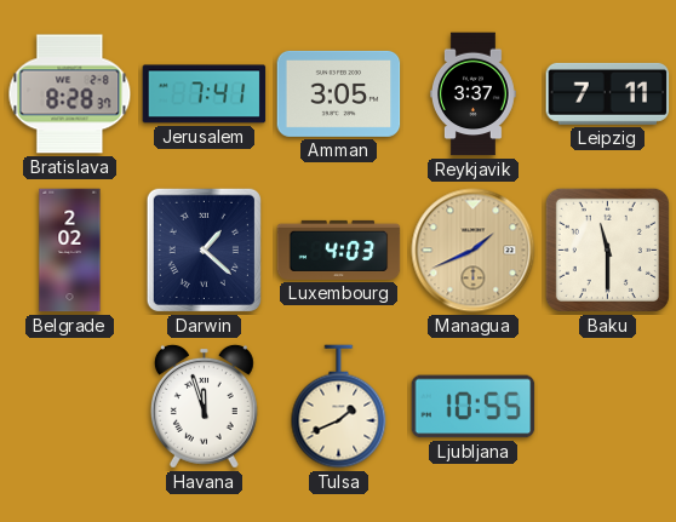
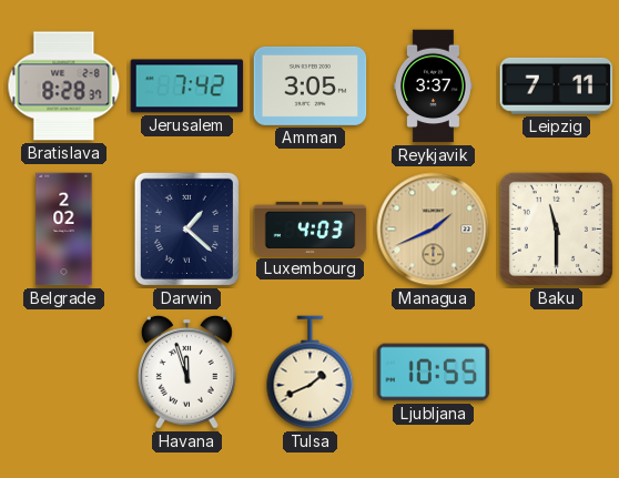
Jerusalem: 7:41 -> 7:42 (187, 87)
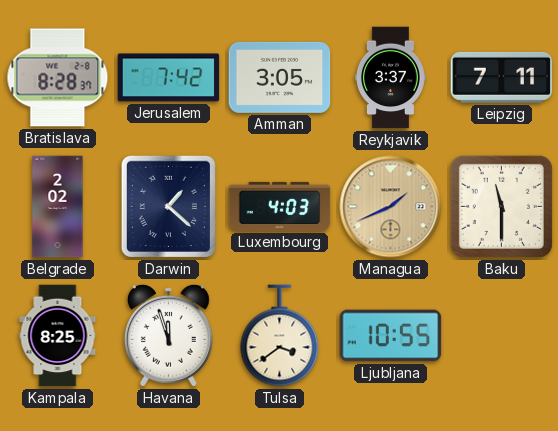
Kampala: none -> 8:25 (58, 336)
Tulsa: 1:41 -> 3:39 (280, 336)
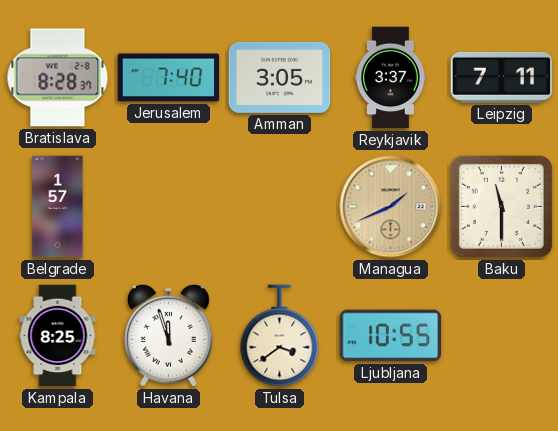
Jerusalem: 7:42 -> 7:40 (169, 78)
Belgrade: 2:02 -> 1:57 (58, 207)
Darwin: 1:22 -> none (168, 206)
Luxembourg: 4:03 -> none (280, 206)
